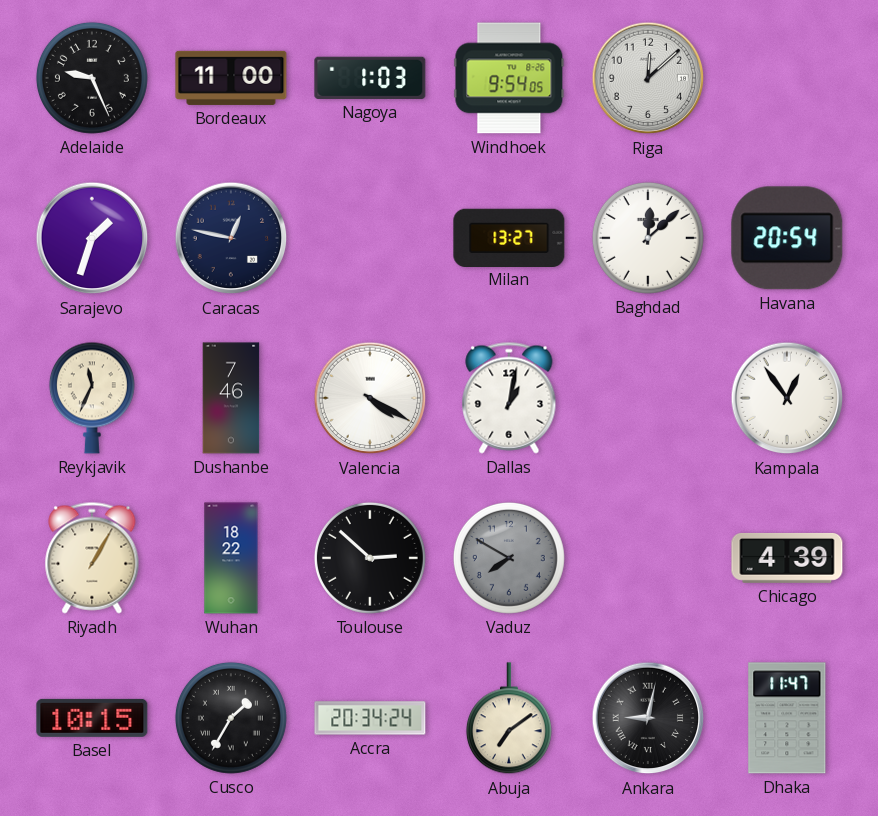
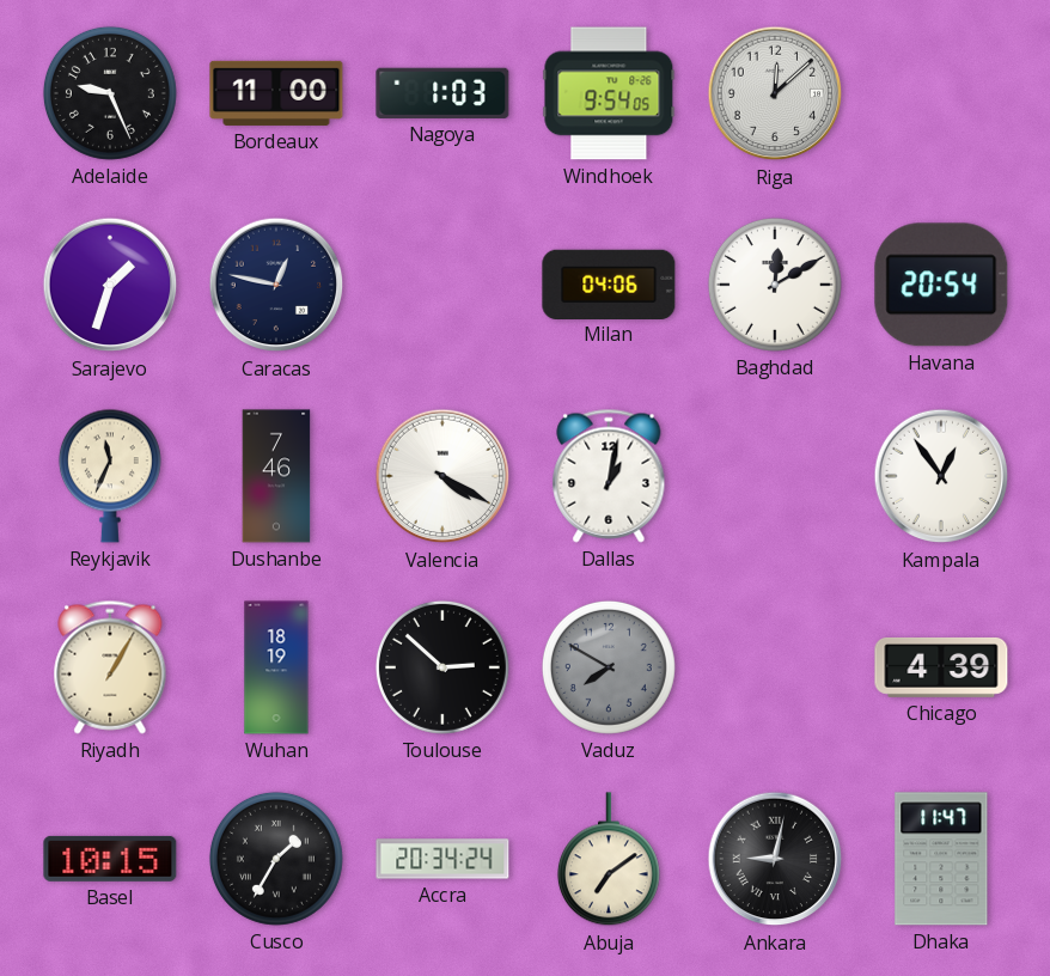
Milan: 13:27 -> 04:06 (609, 283)
Baghdad: 12:08 -> 12:10 (775, 285)
Wuhan: 18:22 -> 18:19 (276, 667)
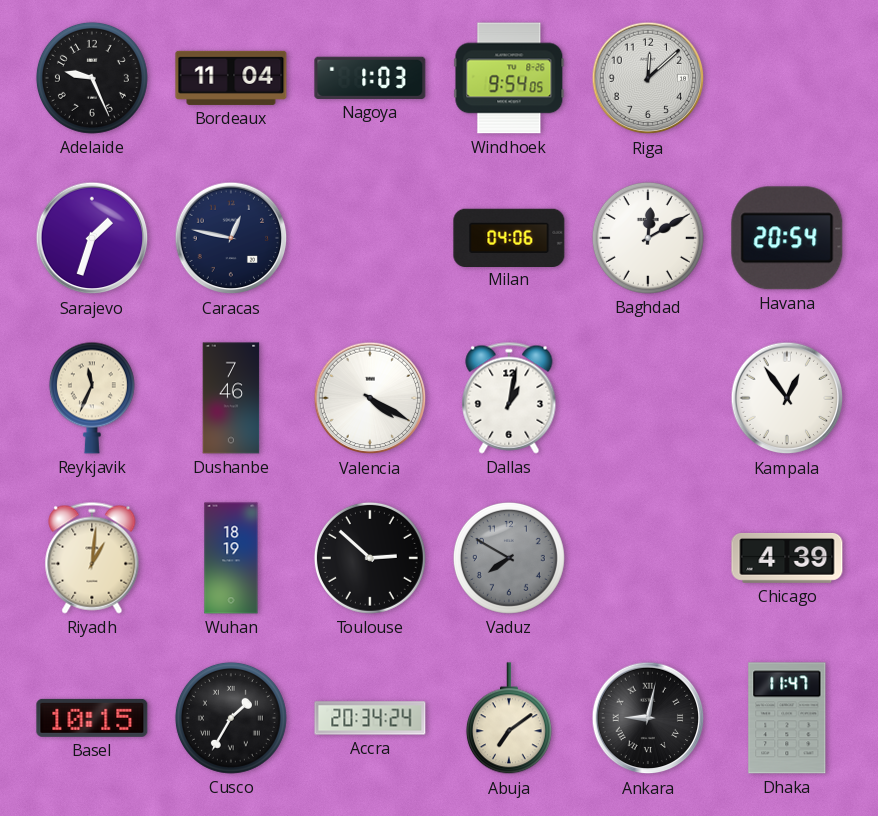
Bordeaux: 11:00 -> 11:04 (231, 78)
Riyadh: 1:05 -> 1:01 (92, 558)
